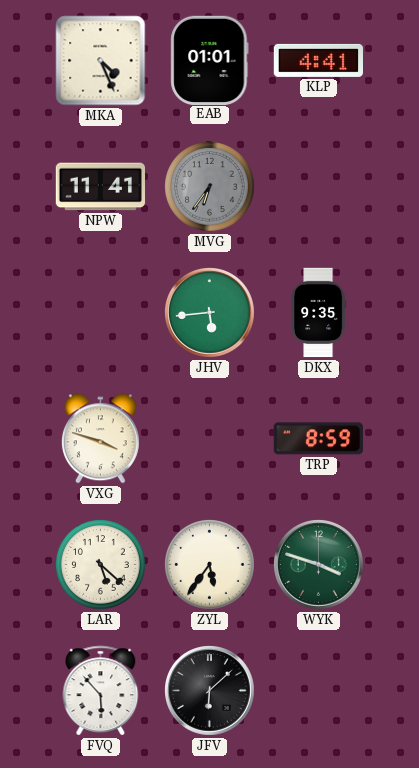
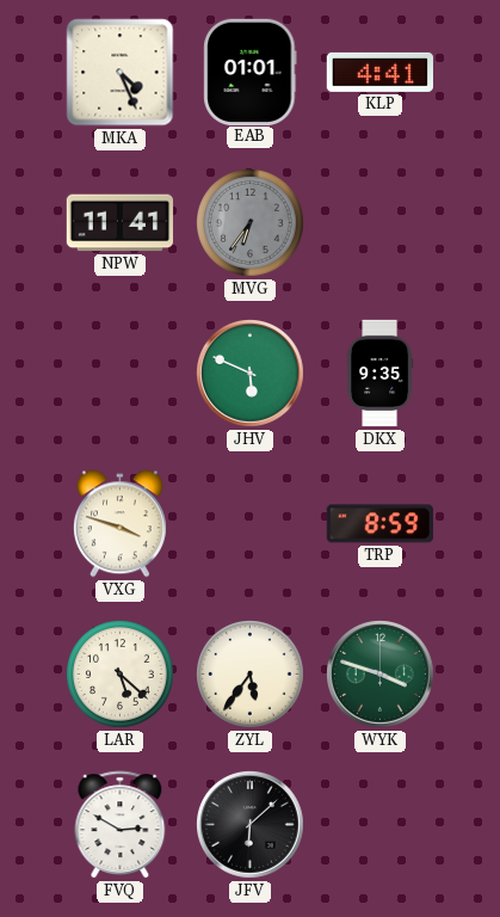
JHV: 5:44 -> 5:49 (251, 374)
FVQ: 5:53 -> 2:50 (121, 825)
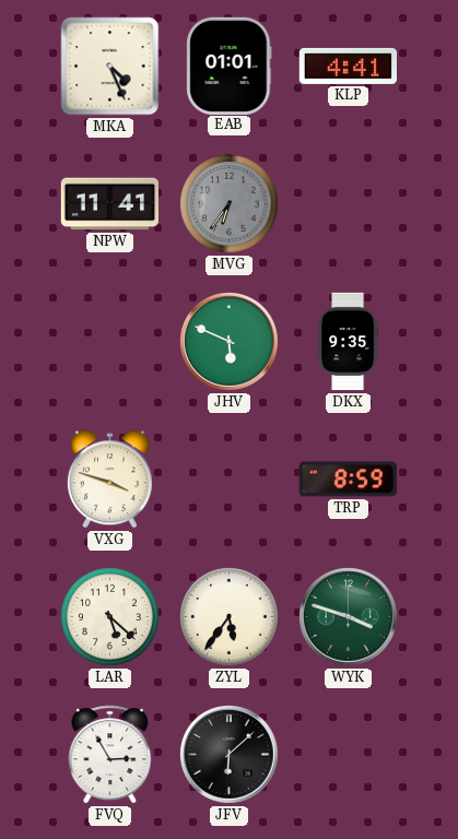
FVQ: 2:50 -> 2:55 (110, 755)
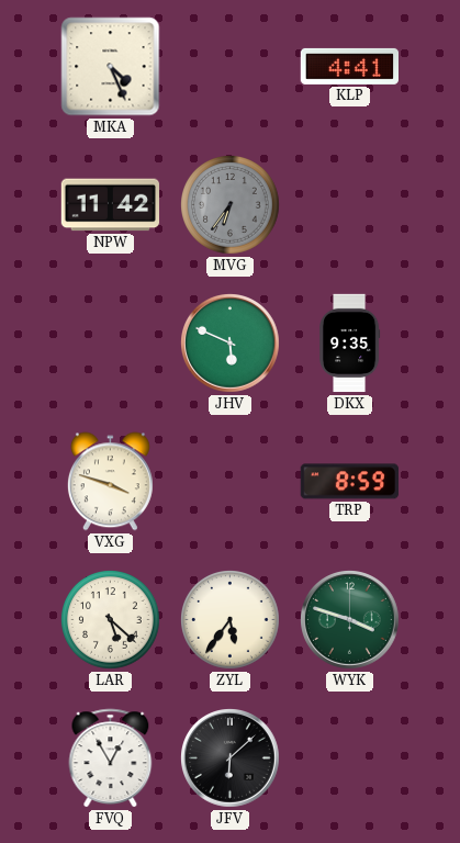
EAB: 01:01 -> none (230, 66)
NPW: 11:41 -> 11:42 (111, 205)
FVQ: 2:55 -> 12:55 (111, 758)
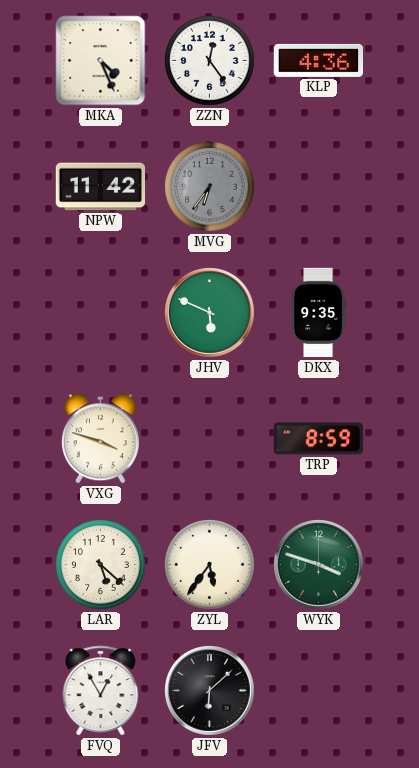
ZZN: none -> 12:24 (210, 61)
KLP: 4:41 -> 4:36 (318, 60)
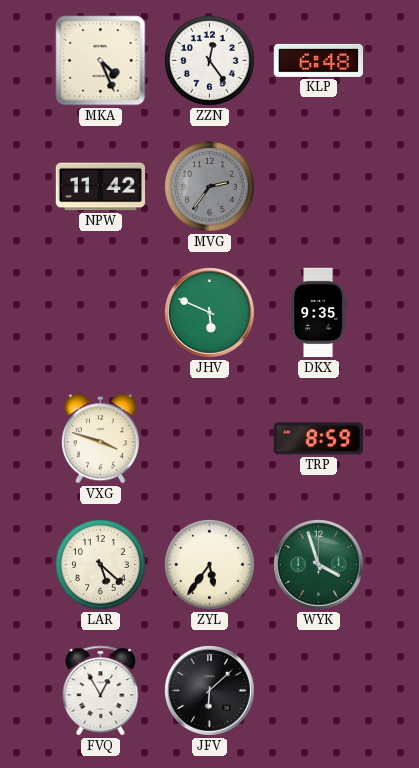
KLP: 4:36 -> 6:48 (318, 60)
MVG: 6:36 -> 2:36 (210, 187)
WYK: 3:48 -> 3:57 (319, 565)
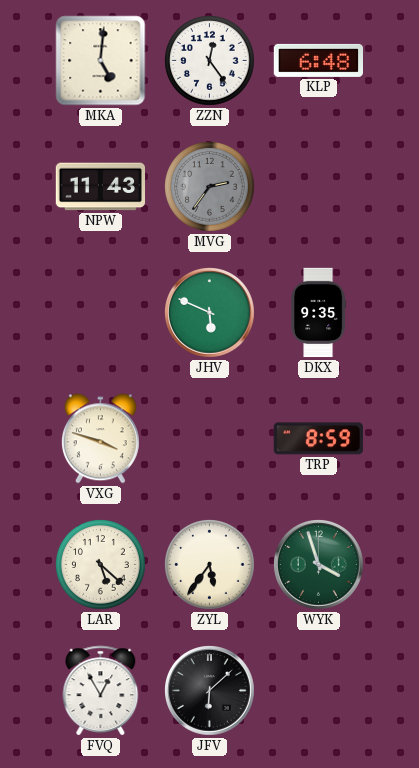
MKA: 4:26 -> 5:01 (101, 61)
NPW: 11:42 -> 11:43 (101, 187)
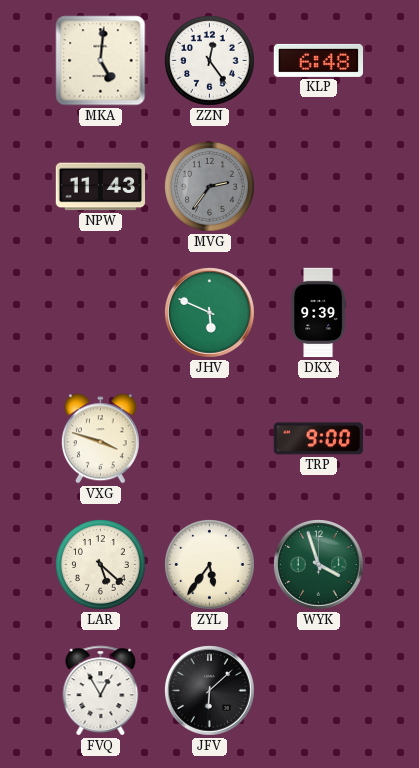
DKX: 9:35 -> 9:39 (319, 313)
TRP: 8:59 -> 9:00 (318, 439)
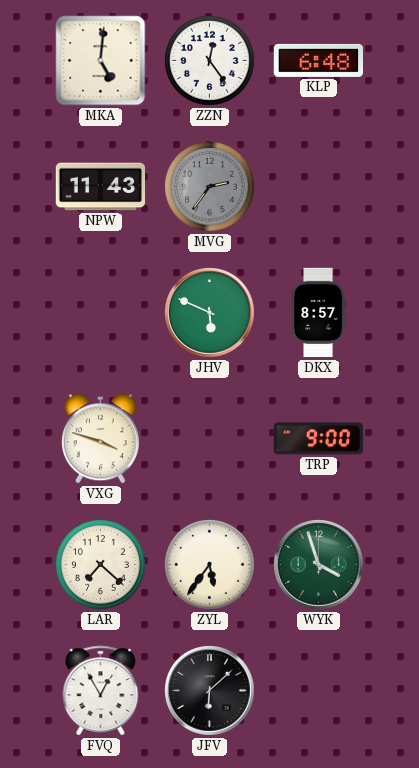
DKX: 9:39 -> 8:57 (319, 313)
LAR: 5:22 -> 7:22 (101, 565)
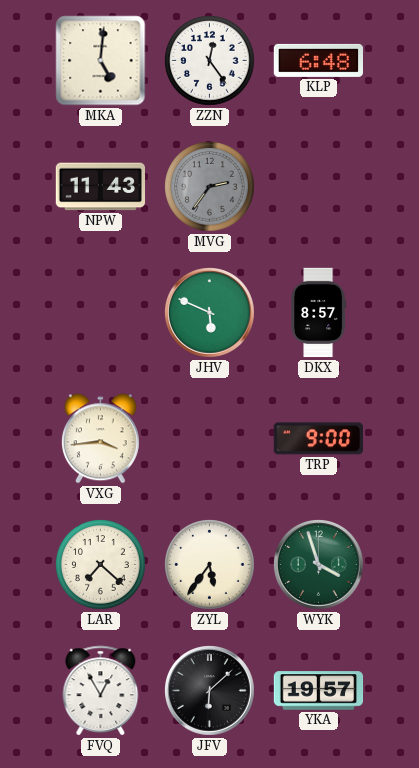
VXG: 3:48 -> 3:44 (100, 439)
YKA: none -> 19:57 (319, 691)
